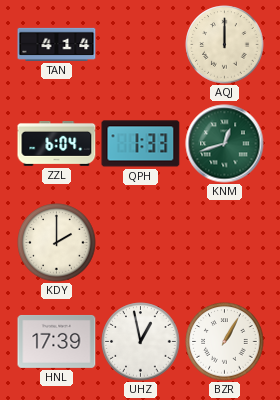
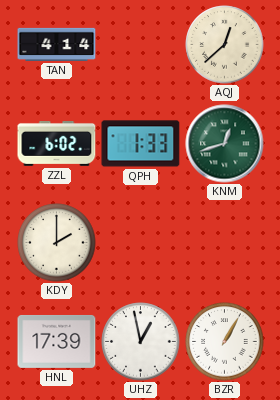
AQJ: 12:00 -> 12:38 (225, 45)
ZZL: 6:04 -> 6:02 (57, 143)
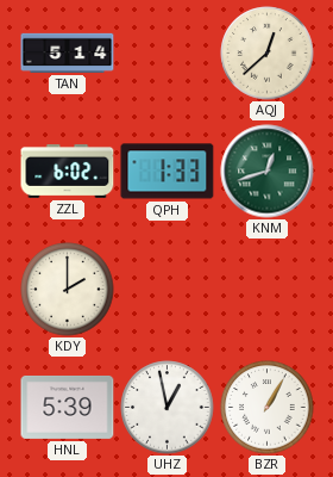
TAN: 4:14 -> 5:14 (68, 52)
HNL: 17:39 -> 5:39 (68, 407)
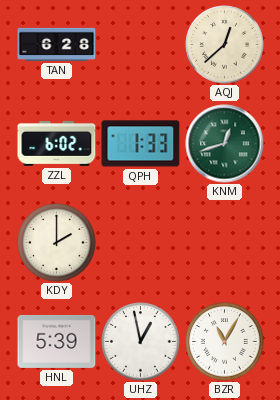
TAN: 5:14 -> 6:28 (57, 44)
BZR: 1:05 -> 11:05 (225, 342)
